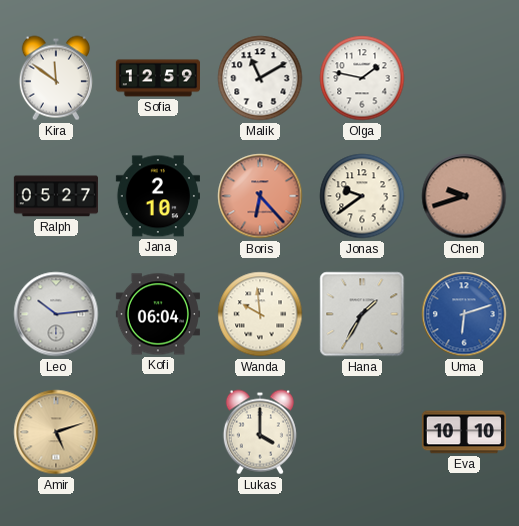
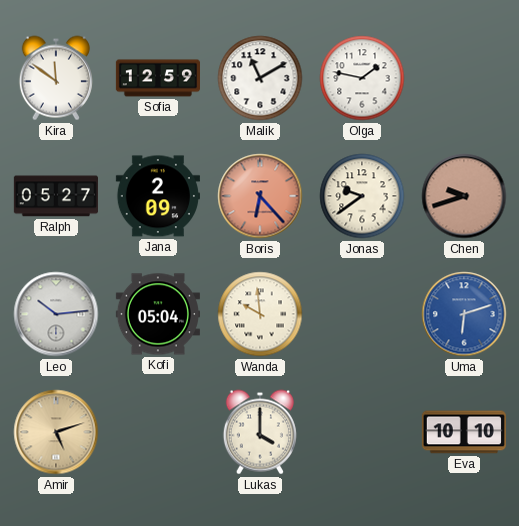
Jana: 2:10 -> 2:09 (158, 196)
Kofi: 06:04 -> 05:04 (158, 314)
Hana: 1:35 -> none (362, 314)
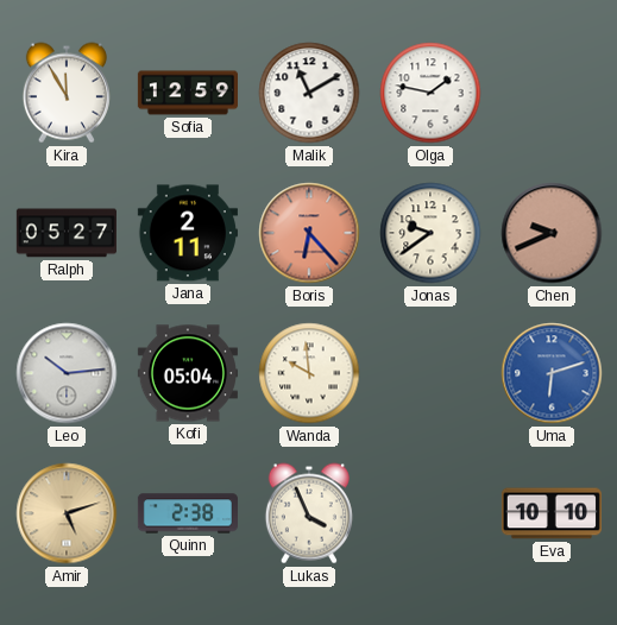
Kira: 11:51 -> 11:55 (67, 93)
Jana: 2:09 -> 2:11 (188, 233)
Chen: 9:42 -> 9:41 (552, 233)
Quinn: none -> 2:38 (187, 513)
Lukas: 4:00 -> 3:56 (309, 513)
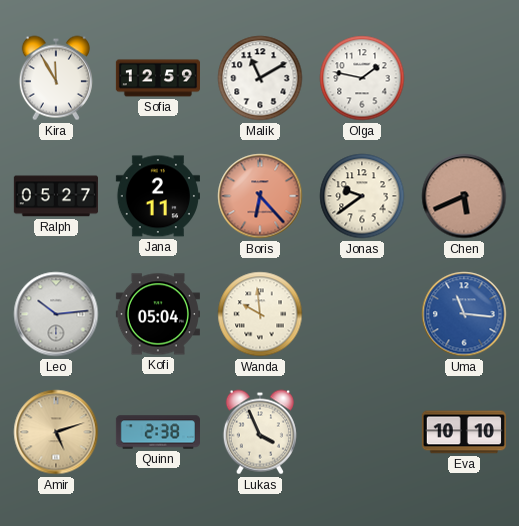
Chen: 9:41 -> 5:41 (464, 196)
Uma: 6:12 -> 11:16 (464, 314)
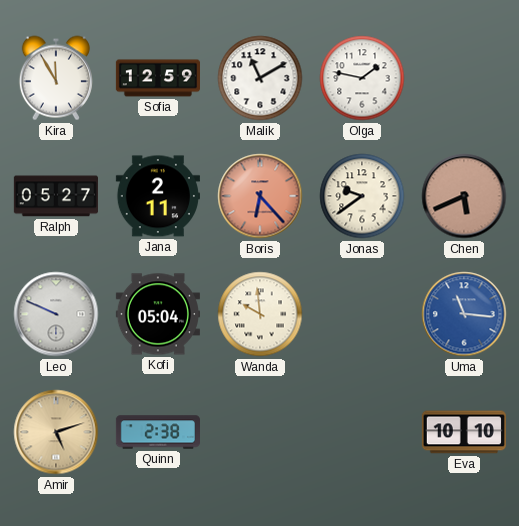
Leo: 10:14 -> 9:49 (56, 314)
Lukas: 3:56 -> none (260, 432)
